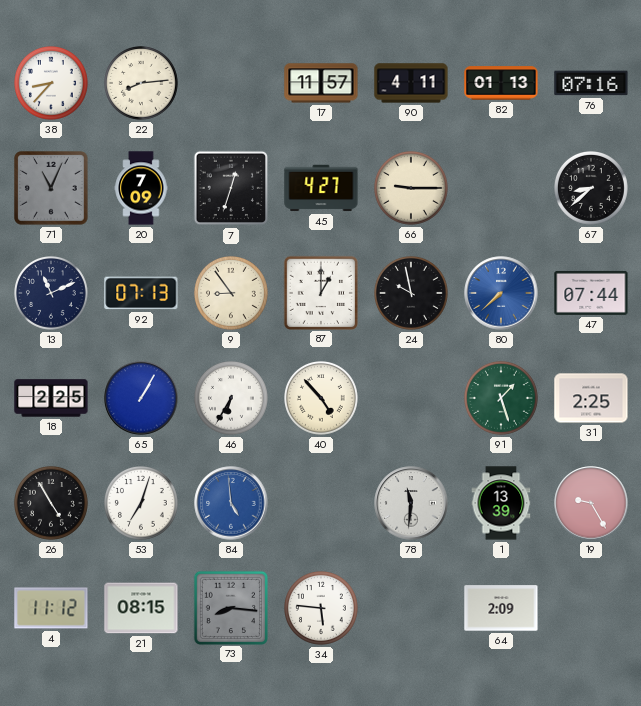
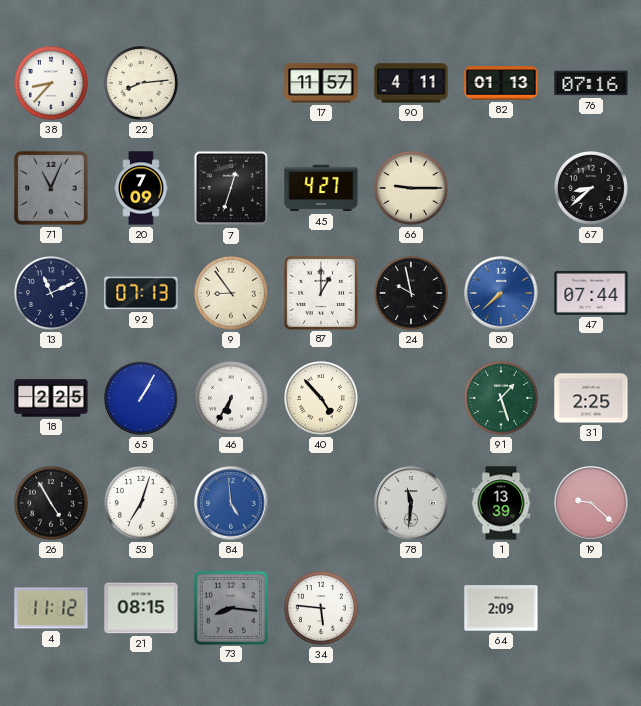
19: 9:25 -> 9:22 (591, 503)
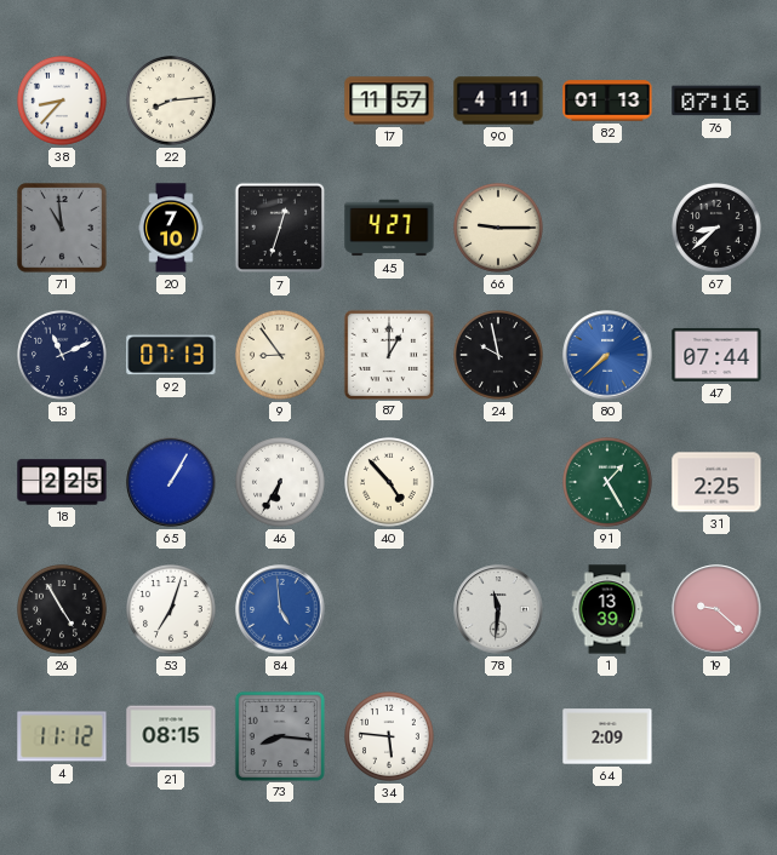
71: 11:04 -> 10:59 (63, 229)
20: 7:09 -> 7:10 (171, 228)
91: 1:27 -> 1:25 (609, 483)
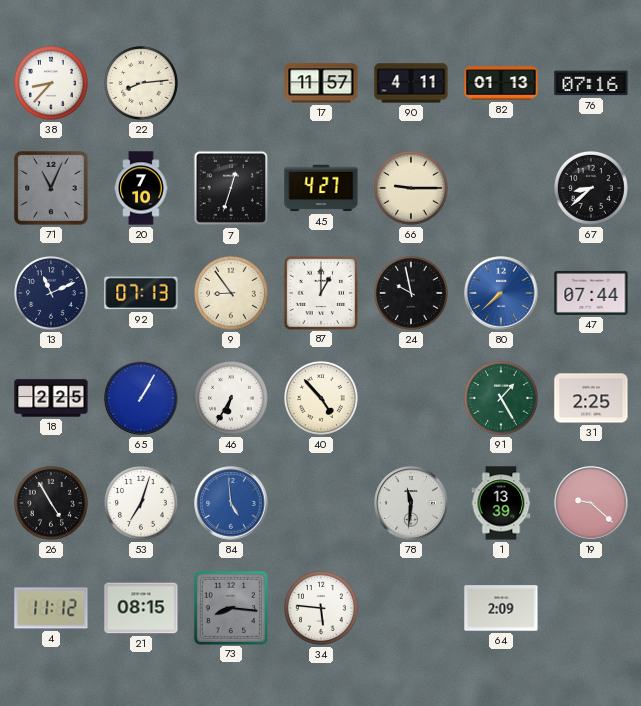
71: 10:59 -> 11:04 (52, 189)
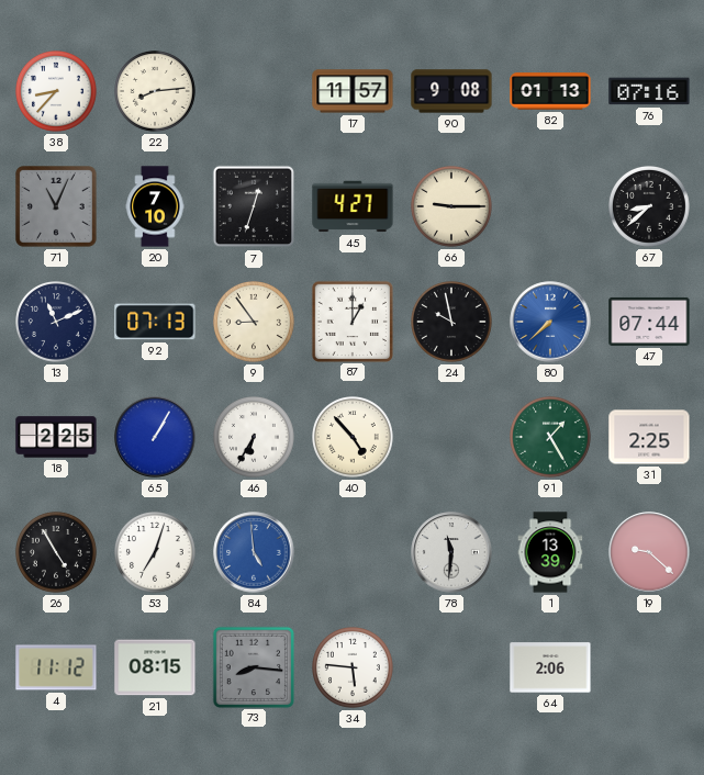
90: 4:11 -> 9:08 (451, 91)
64: 2:09 -> 2:06 (550, 667)
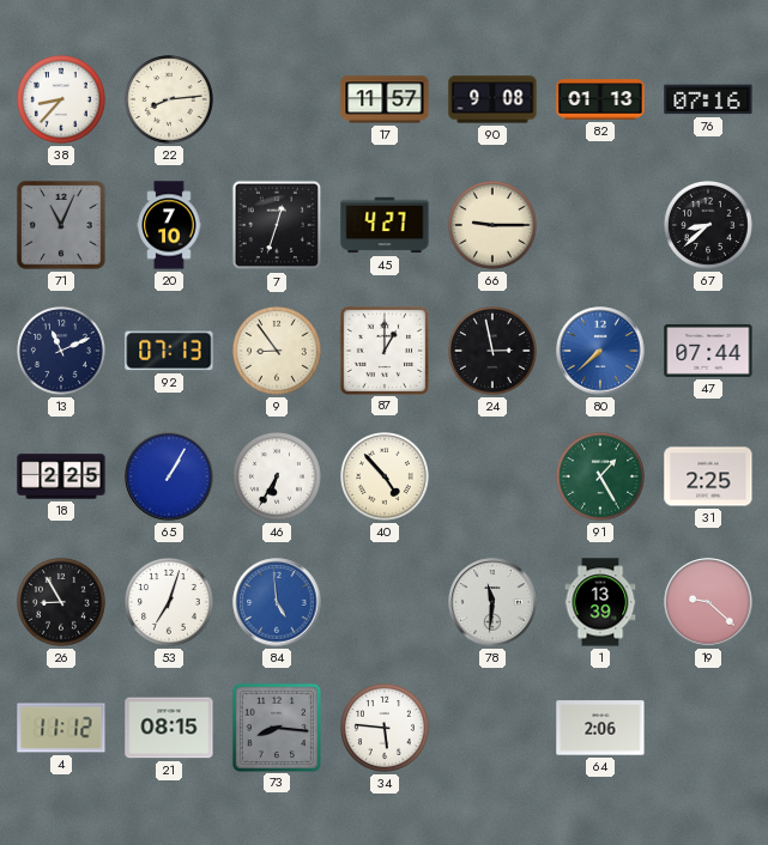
24: 9:58 -> 2:58 (494, 352)
26: 4:55 -> 8:55 (62, 603)
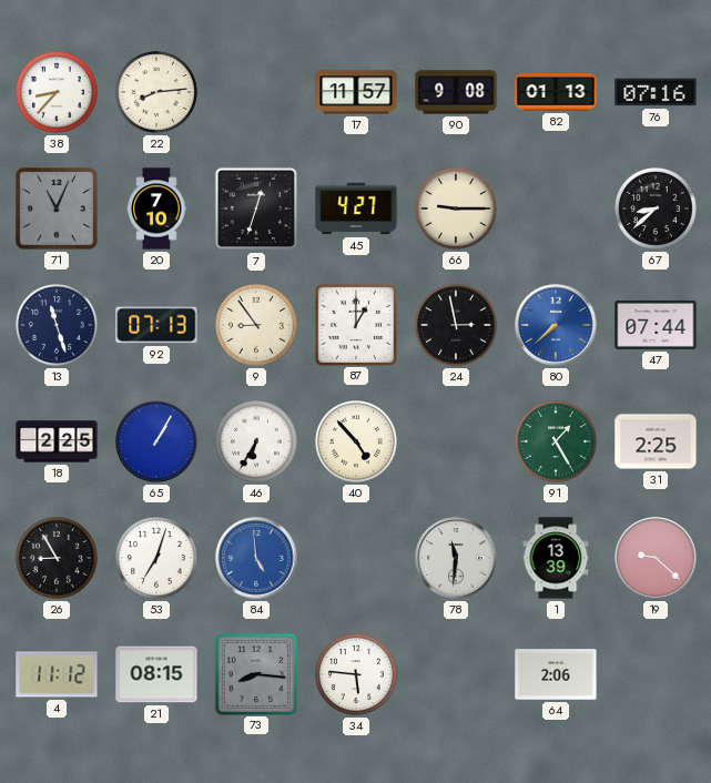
13: 11:11 -> 11:27 (58, 326)
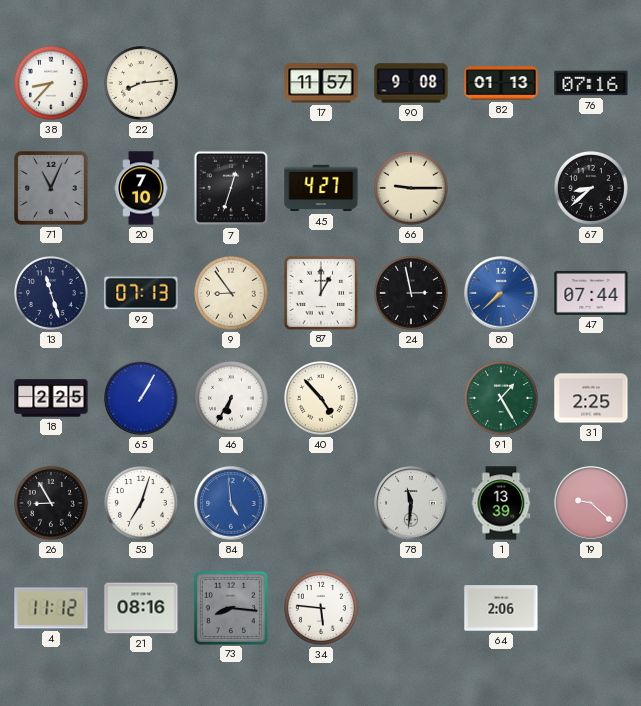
21: 08:15 -> 08:16 (141, 608)
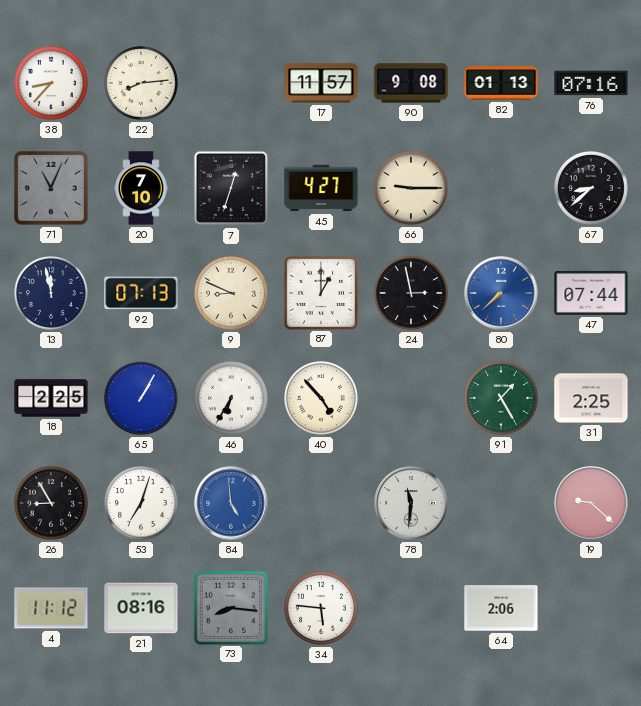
13: 11:27 -> 11:58 (52, 294)
9: 8:54 -> 8:49 (232, 294)
1: 13:39 -> none (501, 503)
